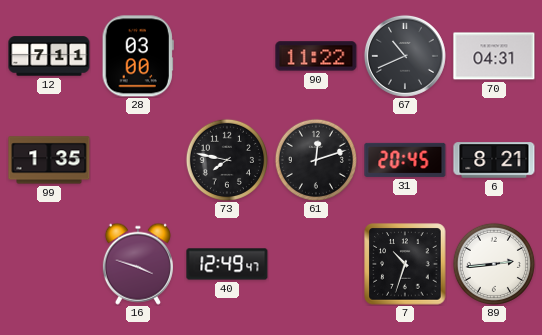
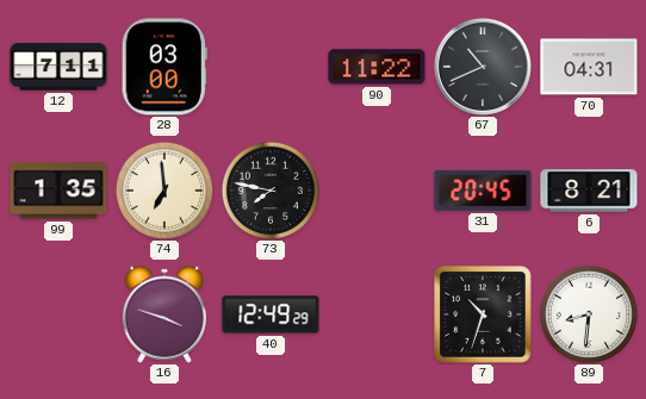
74: none -> 6:59 (164, 191)
61: 12:12 -> none (316, 160)
40: 12:49:47 -> 12:49:29 (271, 314)
89: 2:44 -> 8:31 (589, 314)
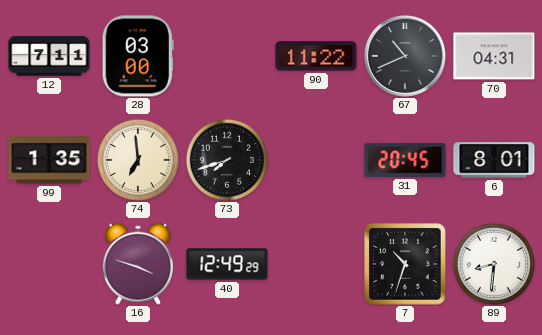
73: 7:47 -> 7:42 (227, 160)
6: 8:21 -> 8:01 (494, 160)
